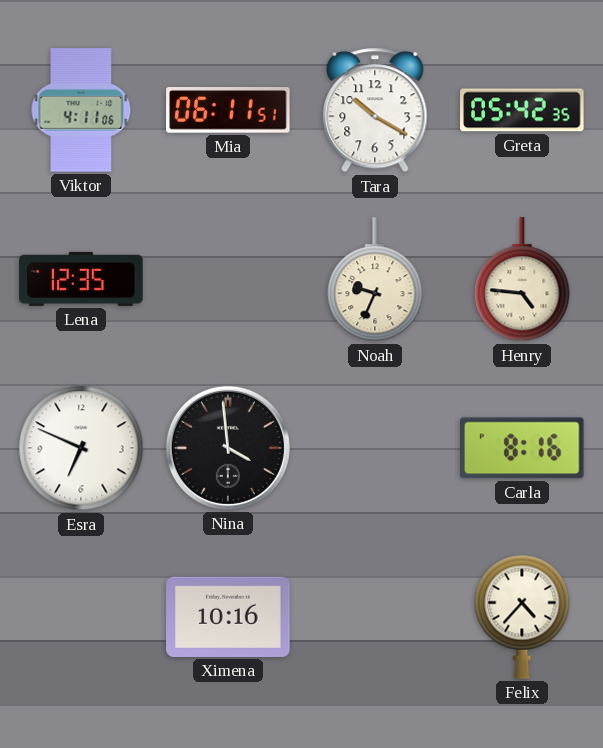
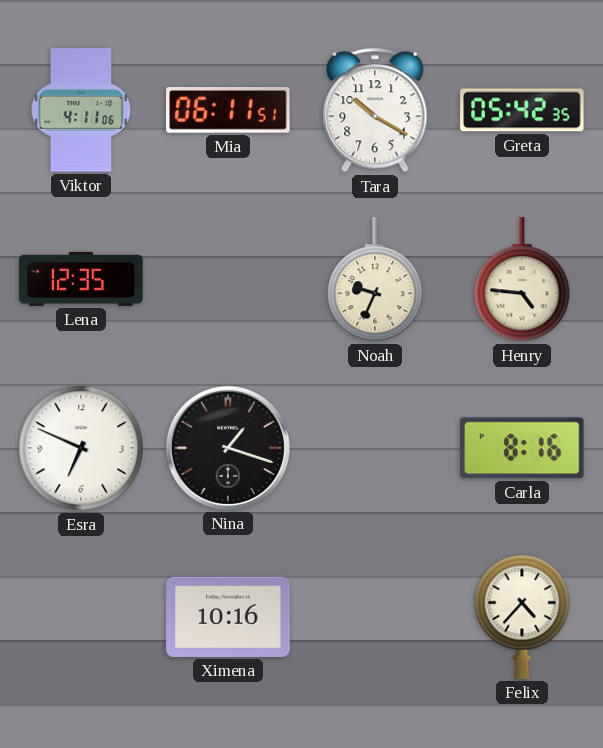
Nina: 3:59 -> 1:18 (228, 448)
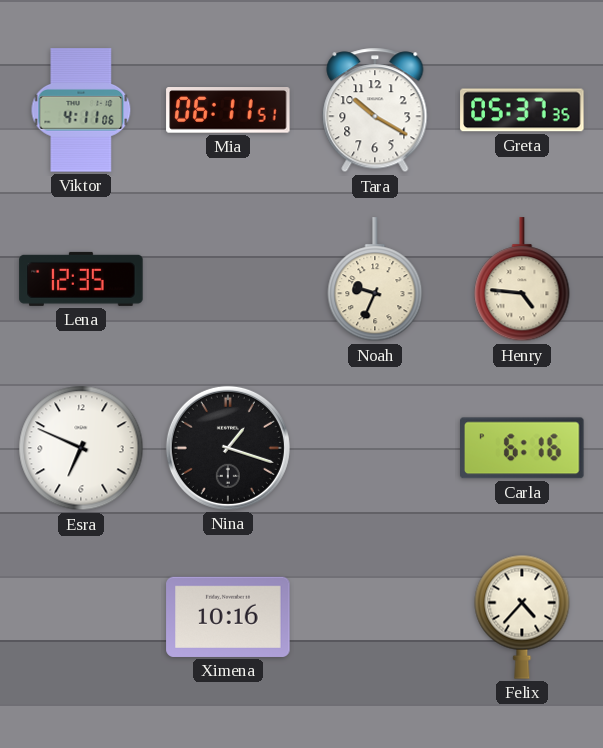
Greta: 05:42 -> 05:37 (522, 110)
Carla: 8:16 -> 6:16 (523, 448)
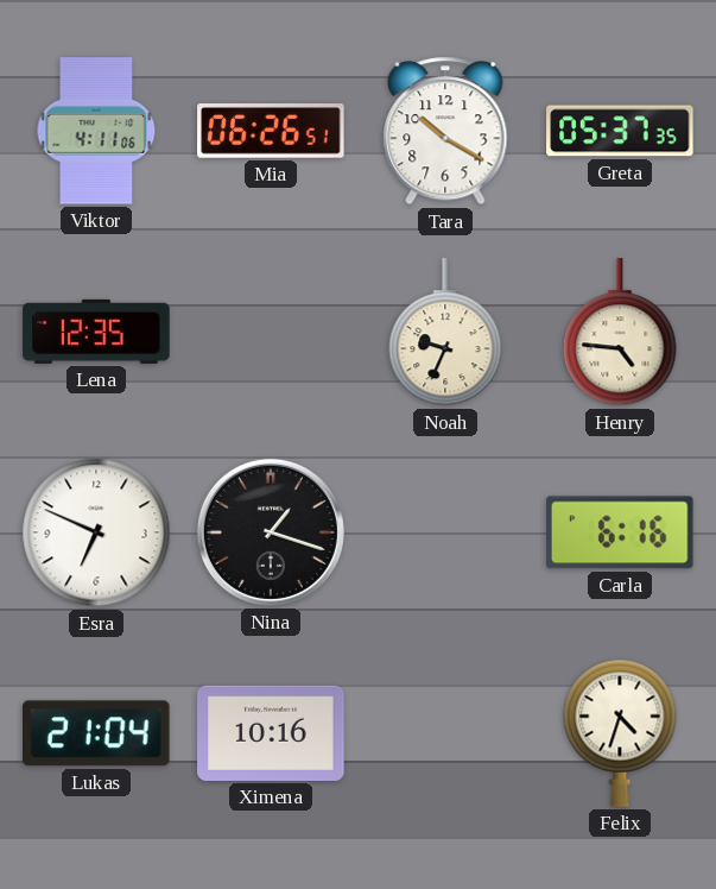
Mia: 06:11 -> 06:26 (271, 131)
Lukas: none -> 21:04 (97, 733)
Felix: 4:37 -> 4:33 (620, 733)
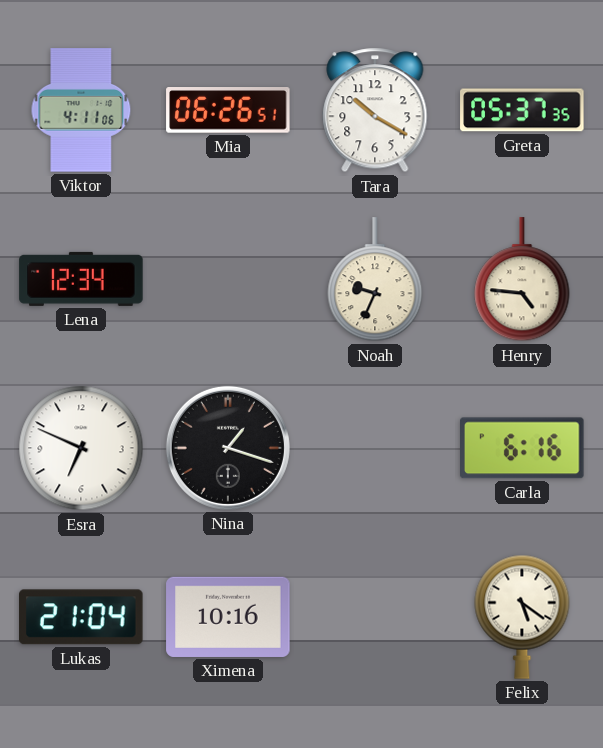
Lena: 12:35 -> 12:34 (81, 279)
Felix: 4:33 -> 5:21 (522, 617)
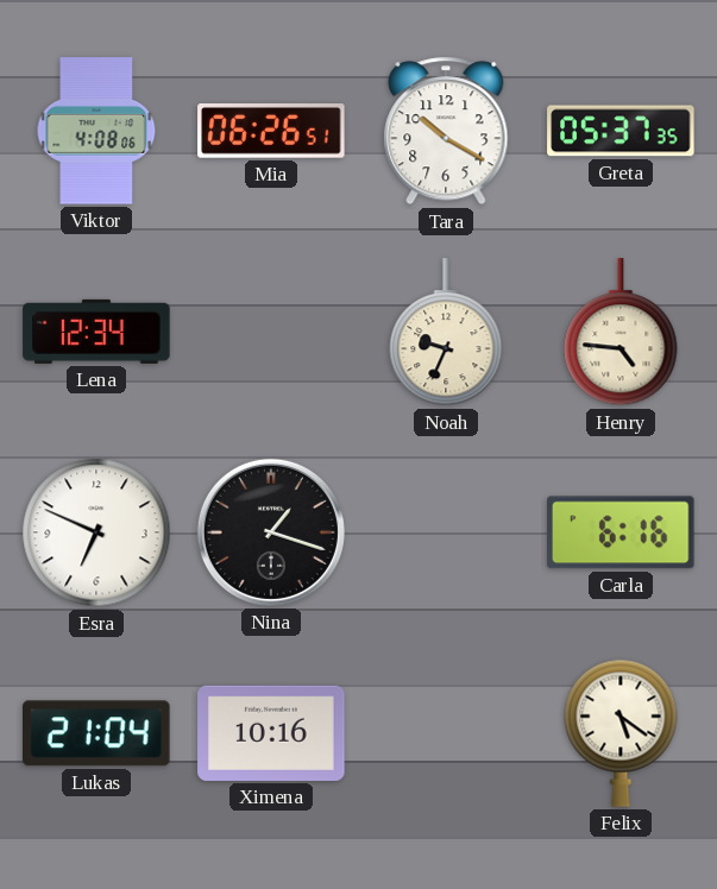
Viktor: 4:11 -> 4:08 (96, 131)
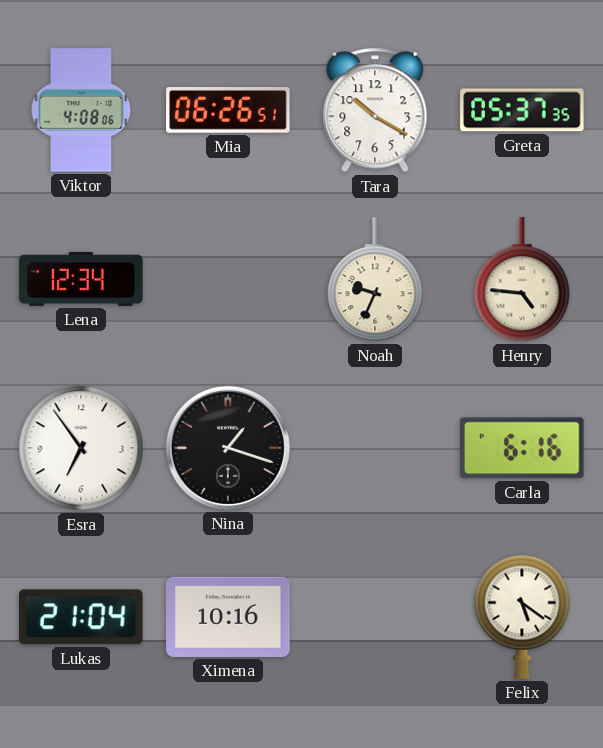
Esra: 6:49 -> 6:54 (81, 448)
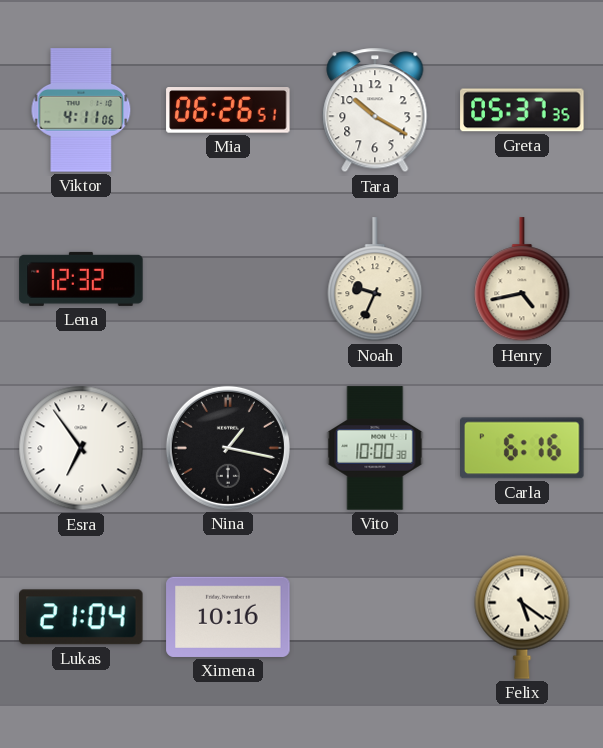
Viktor: 4:08 -> 4:11 (81, 110)
Lena: 12:34 -> 12:32 (81, 279)
Henry: 4:46 -> 4:43 (522, 280)
Nina: 1:18 -> 1:17 (228, 448)
Vito: none -> 10:00 (375, 448)
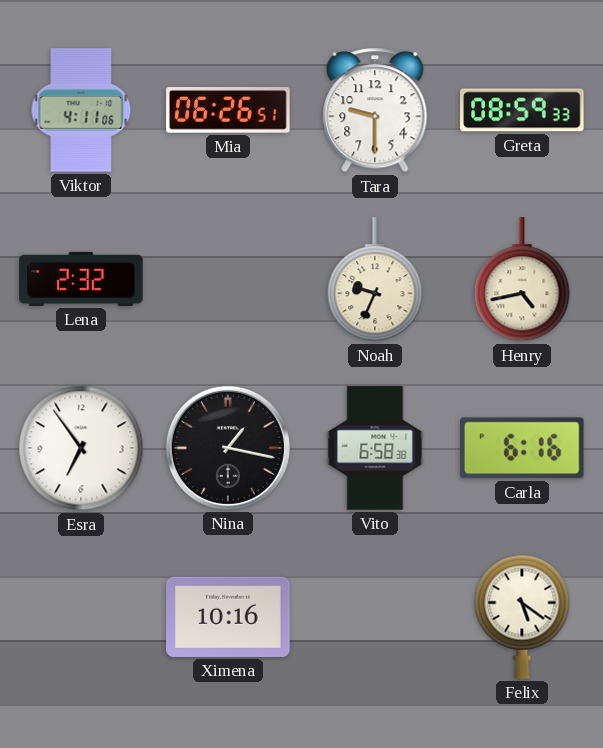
Tara: 10:20 -> 9:30 (375, 110)
Greta: 05:37 -> 08:59 (522, 110)
Lena: 12:32 -> 2:32 (81, 279)
Vito: 10:00 -> 6:58 (375, 448)
Lukas: 21:04 -> none (82, 617)
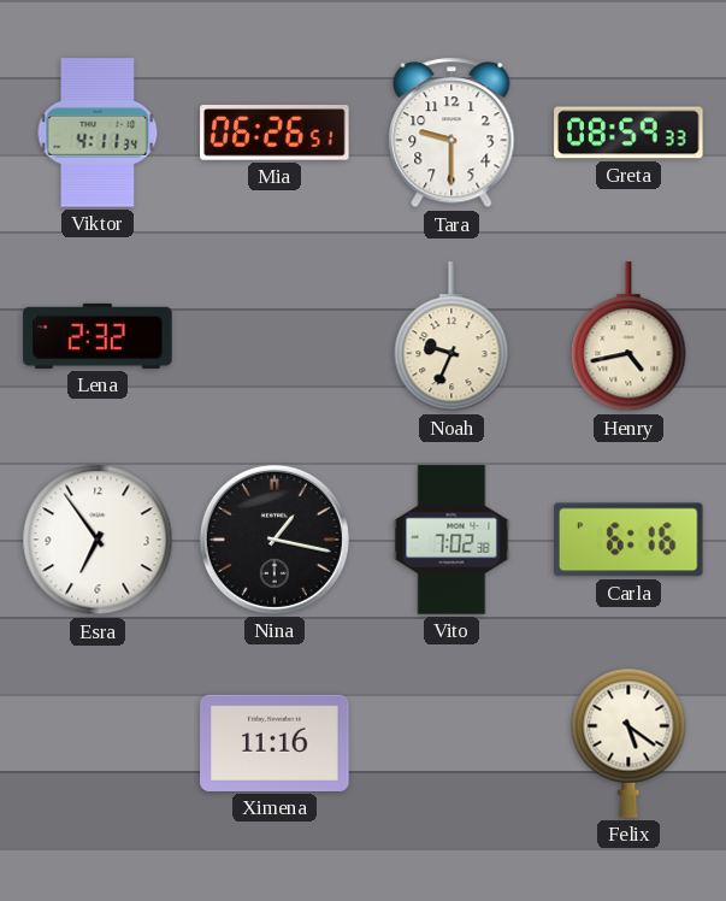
Viktor: 4:11:06 -> 4:11:34 (98, 132)
Vito: 6:58 -> 7:02 (451, 540)
Ximena: 10:16 -> 11:16 (275, 743)
